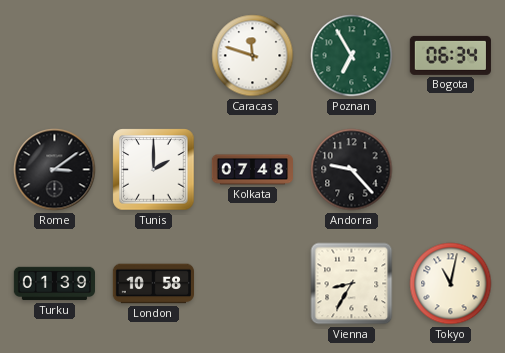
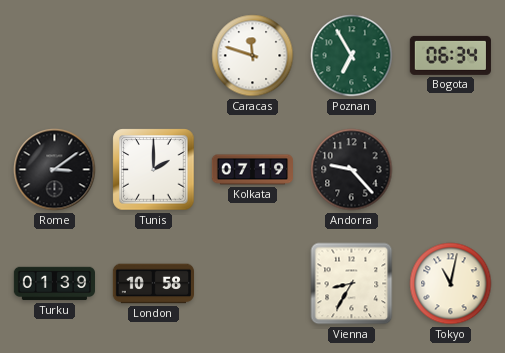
Kolkata: 07:48 -> 07:19 (252, 170)
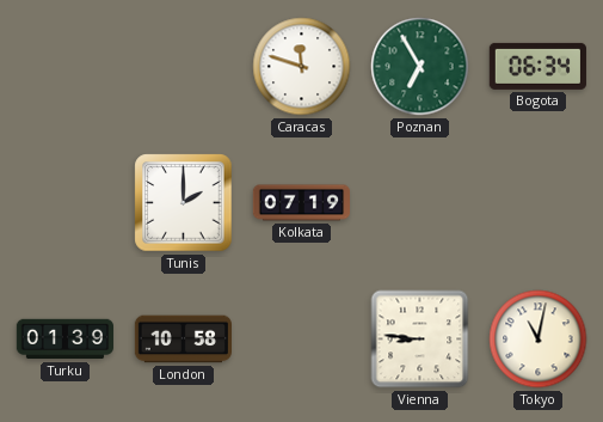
Rome: 3:09 -> none (55, 170)
Andorra: 9:23 -> none (352, 170)
Vienna: 8:35 -> 8:46 (420, 340)
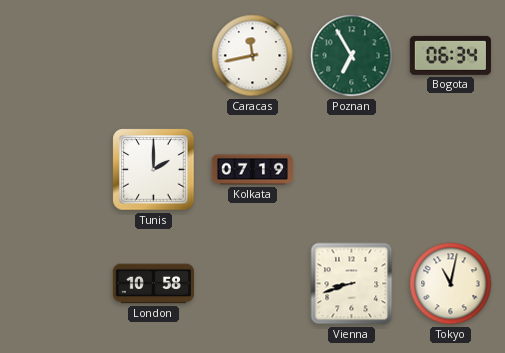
Caracas: 11:48 -> 11:43 (253, 56)
Turku: 01:39 -> none (64, 340)
Vienna: 8:46 -> 8:42 (352, 284)
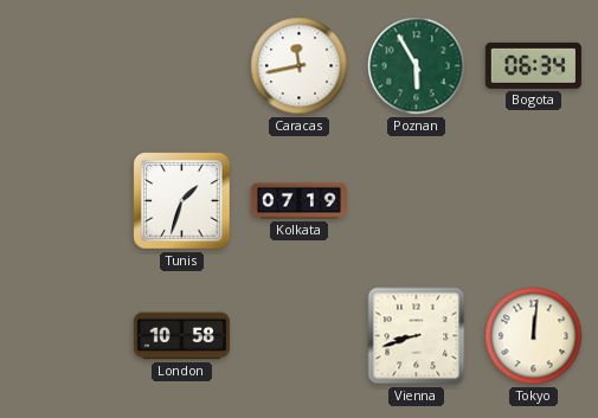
Poznan: 6:55 -> 5:55 (417, 66)
Tunis: 2:00 -> 1:33 (182, 201)
Tokyo: 11:02 -> 12:01 (534, 336)
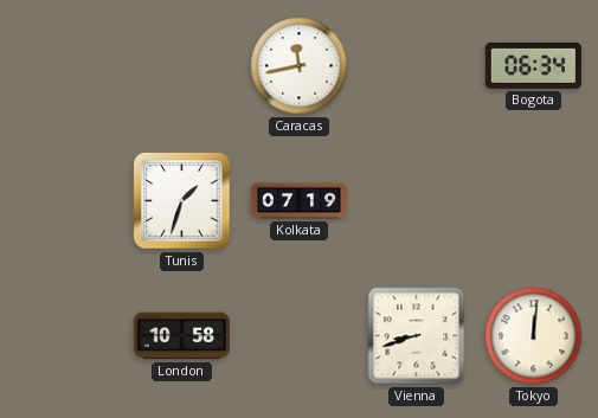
Poznan: 5:55 -> none (417, 66)
